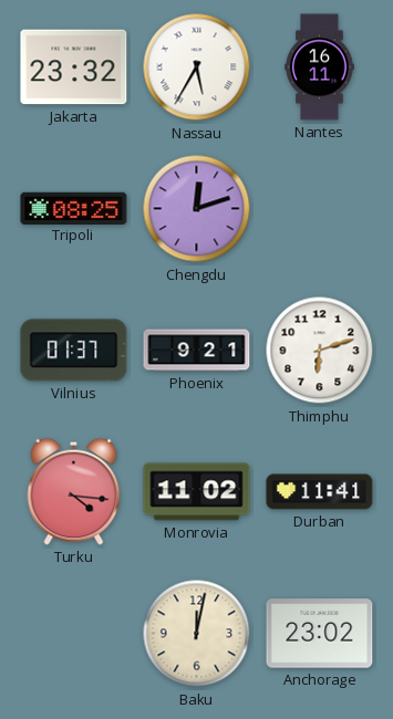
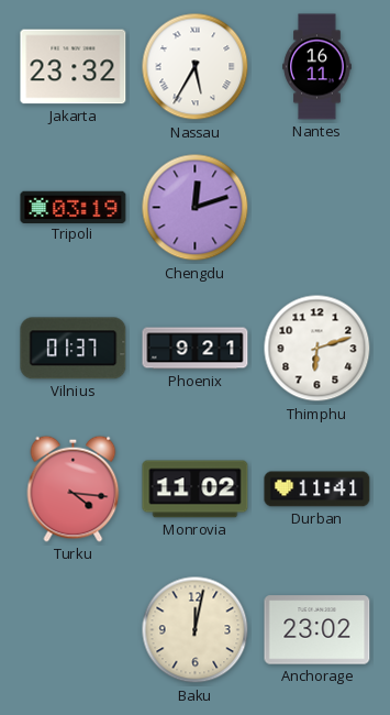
Tripoli: 08:25 -> 03:19 (74, 207)
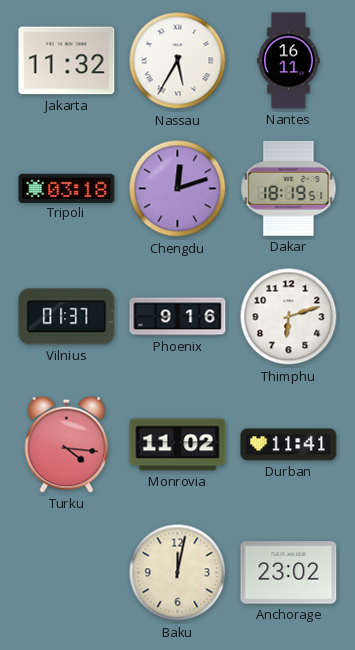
Jakarta: 23:32 -> 11:32 (67, 61)
Tripoli: 03:19 -> 03:18 (67, 188)
Dakar: none -> 18:19 (289, 188)
Phoenix: 9:21 -> 9:16 (178, 317)
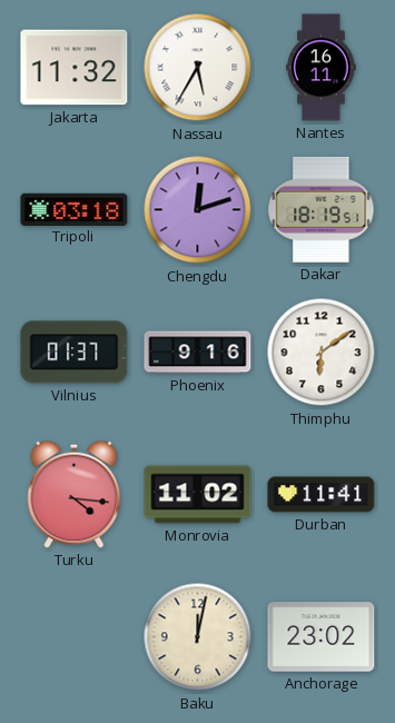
Thimphu: 6:12 -> 6:09 (322, 353)
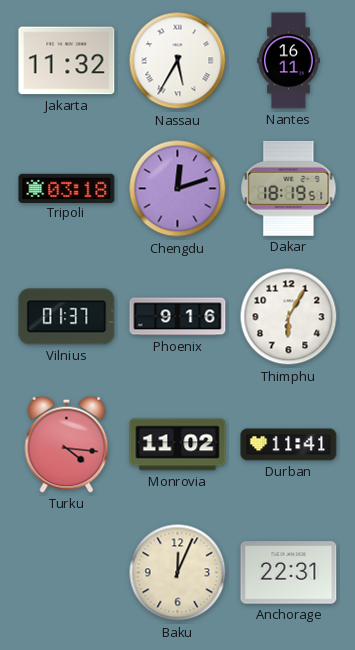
Thimphu: 6:09 -> 6:05 (289, 317)
Baku: 12:02 -> 12:04 (178, 573)
Anchorage: 23:02 -> 22:31 (289, 573)
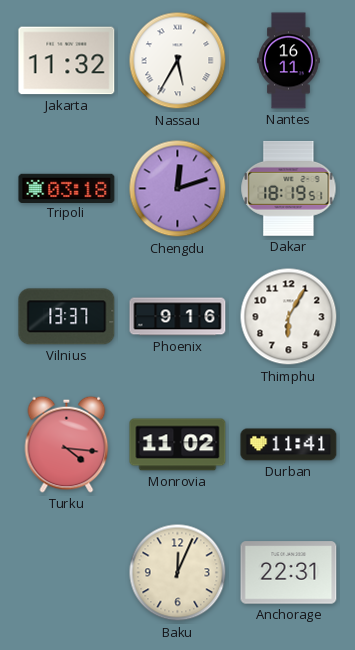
Vilnius: 01:37 -> 13:37 (67, 317)
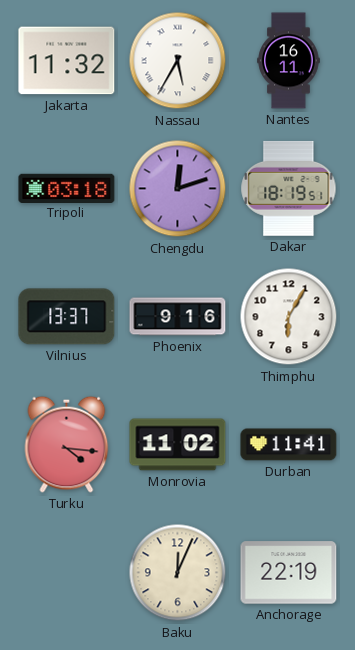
Anchorage: 22:31 -> 22:19 (289, 573)
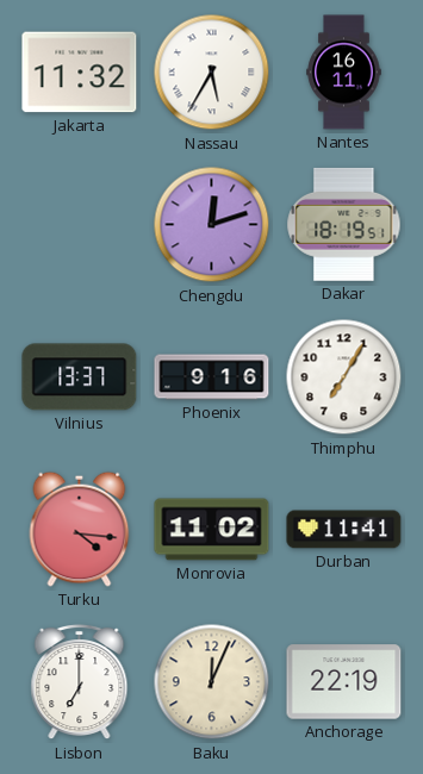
Tripoli: 03:18 -> none (67, 188)
Thimphu: 6:05 -> 7:05 (344, 377)
Lisbon: none -> 7:00 (80, 682)
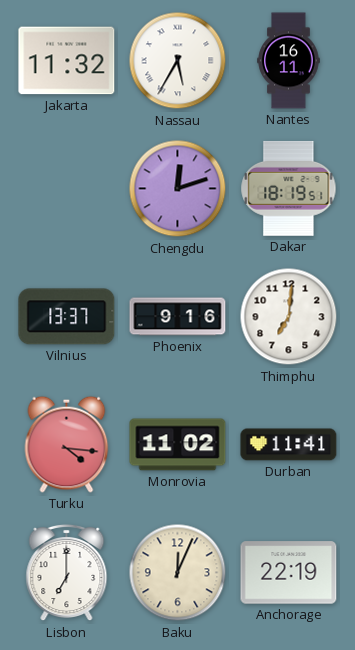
Thimphu: 7:05 -> 7:01 (289, 317)
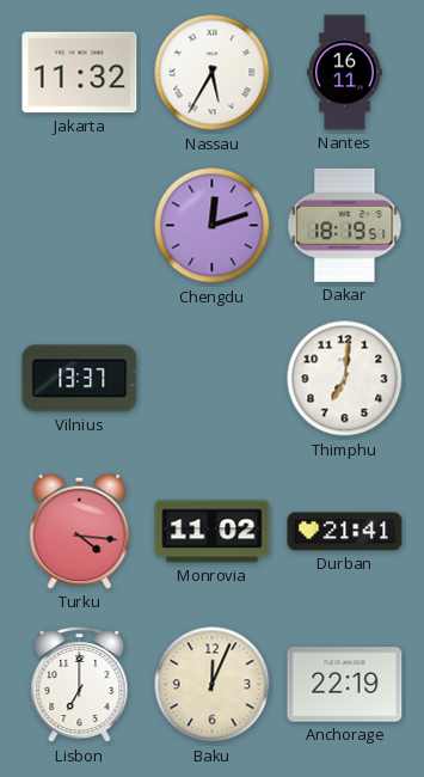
Phoenix: 9:16 -> none (178, 317)
Durban: 11:41 -> 21:41 (345, 532)
